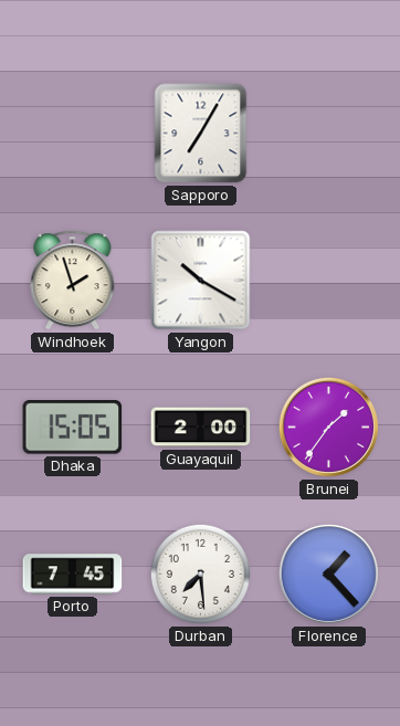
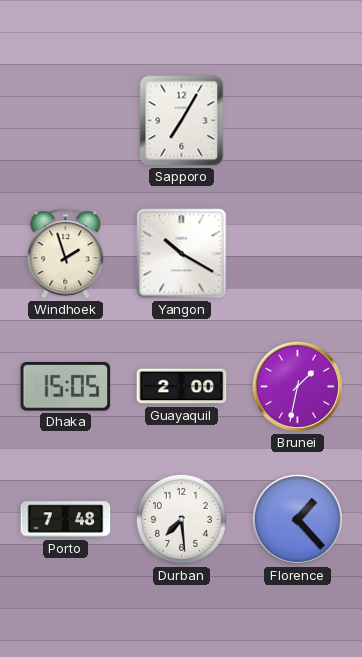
Brunei: 1:36 -> 1:32 (297, 386)
Porto: 7:45 -> 7:48 (66, 520)
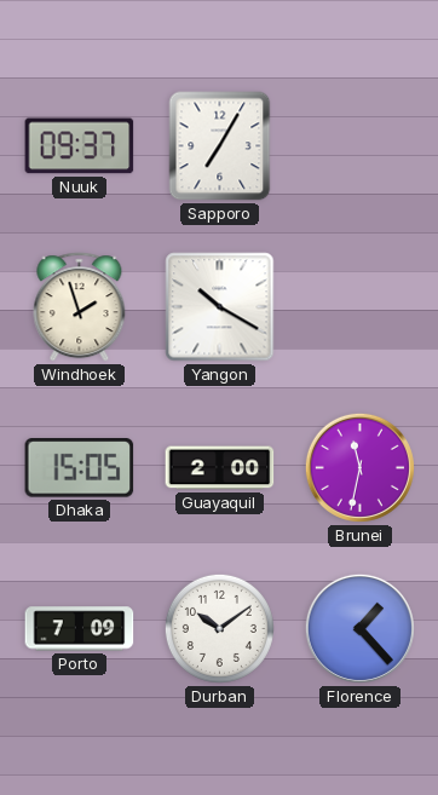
Nuuk: none -> 09:37 (80, 146)
Brunei: 1:32 -> 11:32 (359, 467)
Porto: 7:48 -> 7:09 (80, 629)
Durban: 7:29 -> 10:09 (219, 628)
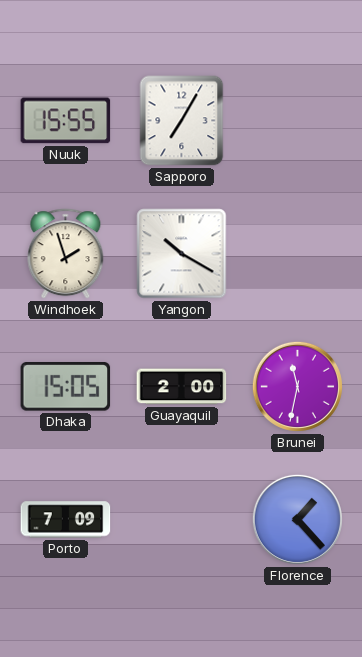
Nuuk: 09:37 -> 15:55 (66, 121)
Durban: 10:09 -> none (219, 628)
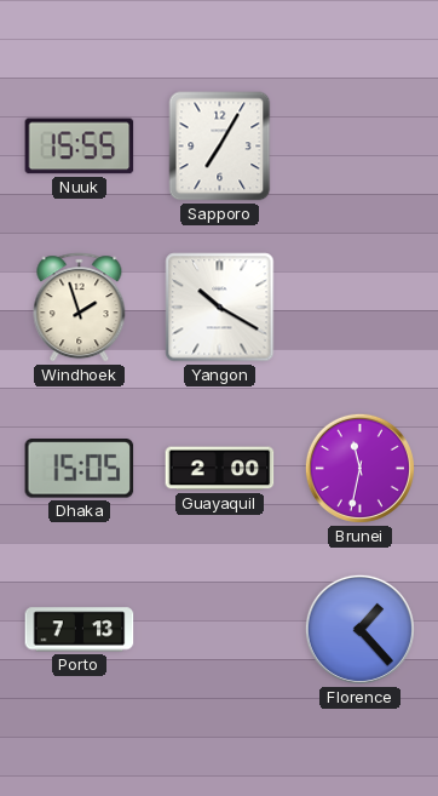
Porto: 7:09 -> 7:13 (80, 630)
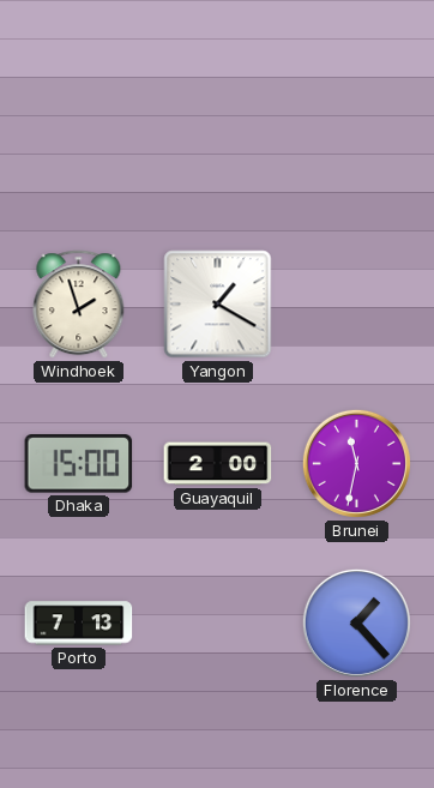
Nuuk: 15:55 -> none (80, 147)
Sapporo: 7:05 -> none (220, 147)
Yangon: 10:20 -> 1:20 (218, 305)
Dhaka: 15:05 -> 15:00 (79, 464)
